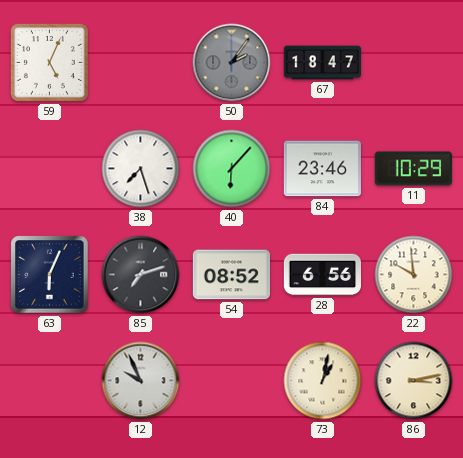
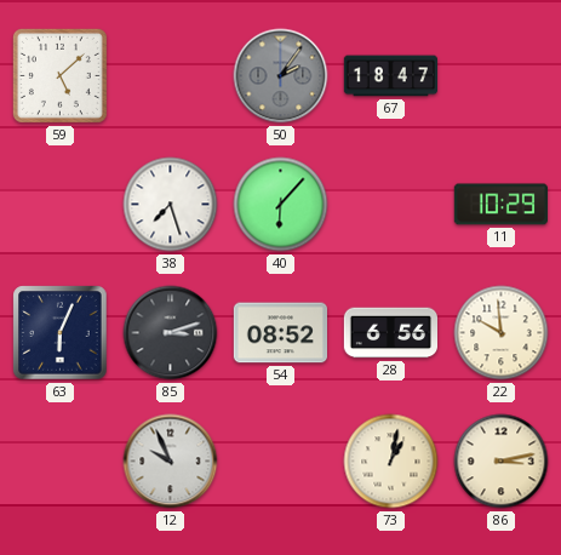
59: 5:04 -> 5:08 (59, 75)
84: 23:46 -> none (322, 169)
85: 7:12 -> 3:12 (171, 333)
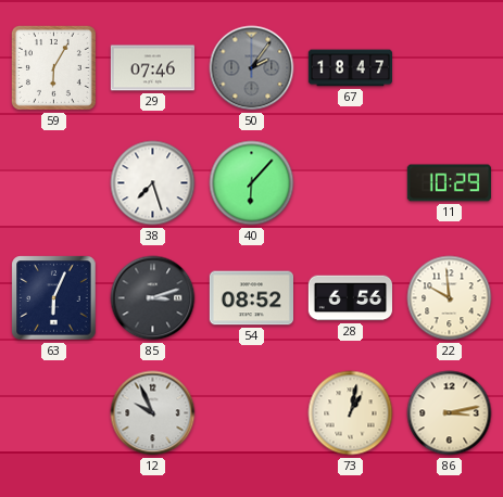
59: 5:08 -> 6:05 (53, 67)
29: none -> 07:46 (152, 68)
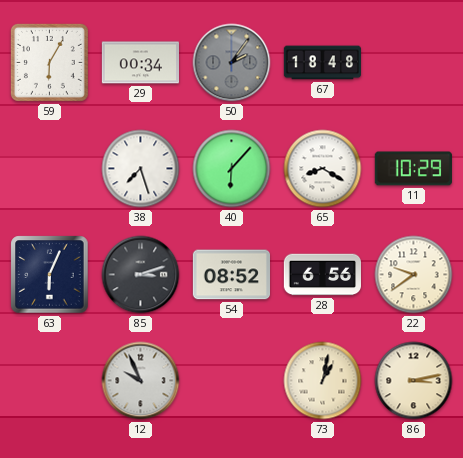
29: 07:46 -> 00:34 (140, 63)
67: 18:47 -> 18:48 (322, 63)
65: none -> 8:20 (323, 169)
22: 9:59 -> 9:39 (414, 275)
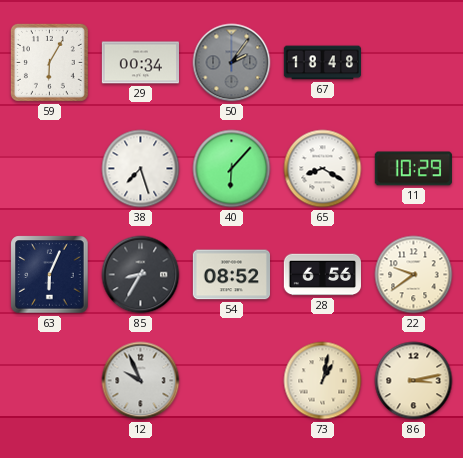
85: 3:12 -> 8:35 (141, 275)
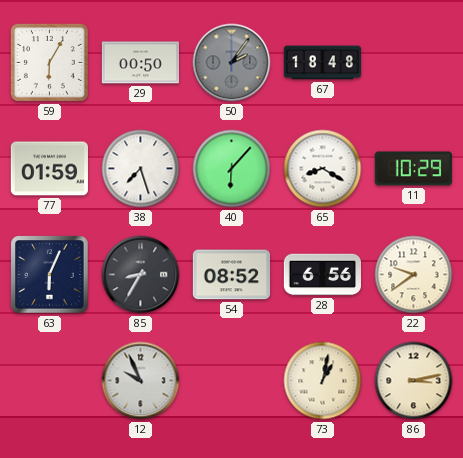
29: 00:34 -> 00:50 (140, 63)
77: none -> 01:59 (49, 169)
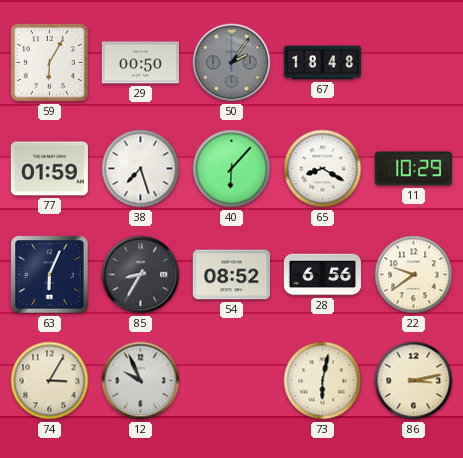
74: none -> 3:05 (50, 381)
73: 1:02 -> 6:02 (323, 381)
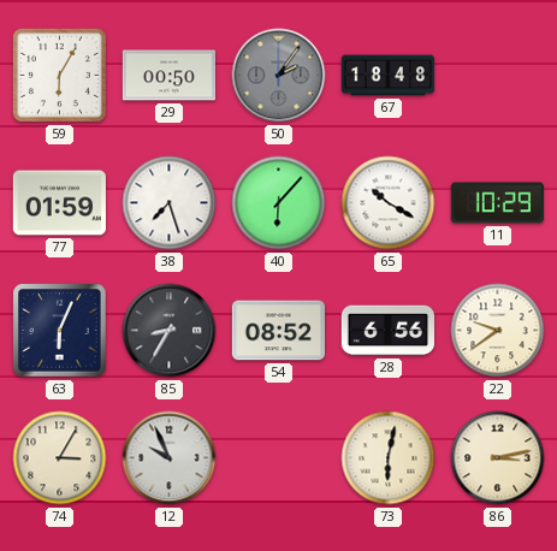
65: 8:20 -> 10:20 (389, 203)
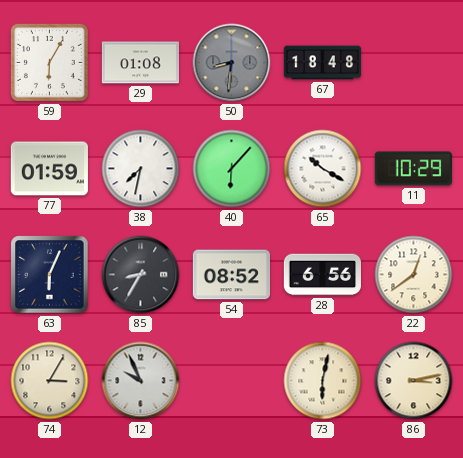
29: 00:50 -> 01:08 (140, 63)
50: 2:06 -> 8:31 (232, 63)
38: 7:27 -> 7:32 (141, 169)
22: 9:39 -> 12:39 (414, 275)
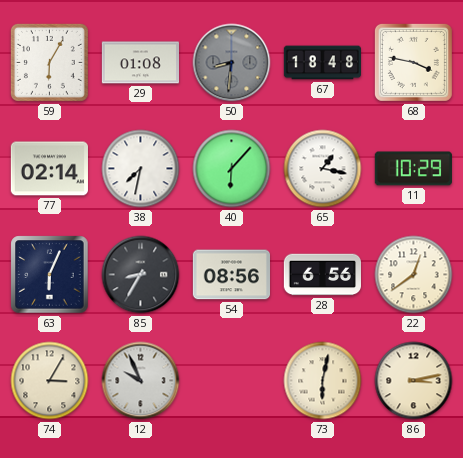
68: none -> 3:47 (413, 62)
77: 01:59 -> 02:14 (49, 169)
65: 10:20 -> 1:17 (323, 169)
54: 08:52 -> 08:56 (231, 275)
